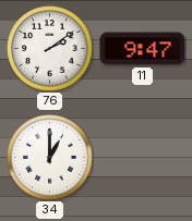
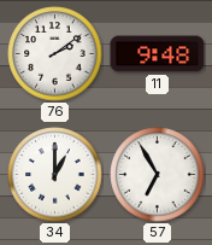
11: 9:47 -> 9:48 (158, 54)
57: none -> 6:55 (158, 175)
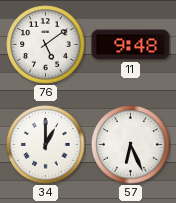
76: 2:09 -> 5:09 (46, 45)
57: 6:55 -> 6:26 (131, 145)
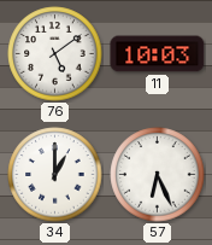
11: 9:48 -> 10:03 (158, 54)
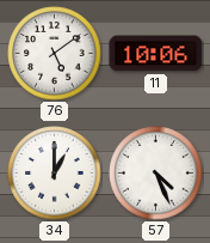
11: 10:03 -> 10:06 (156, 54)
57: 6:26 -> 4:26 (156, 174)
